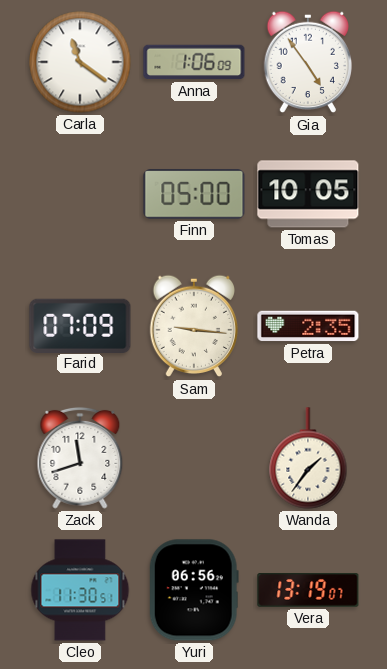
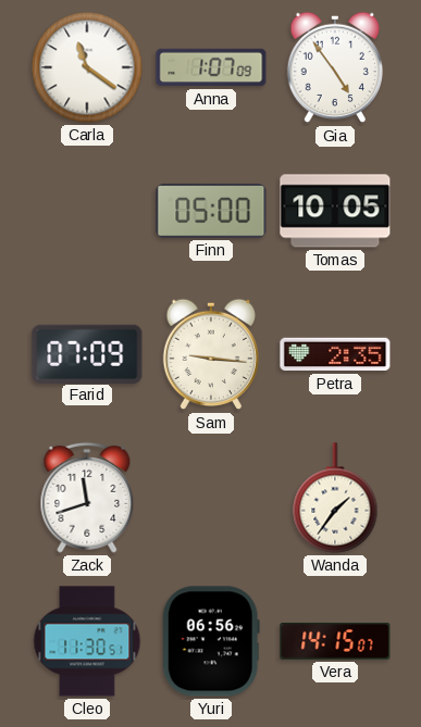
Anna: 1:06 -> 1:07 (211, 67)
Vera: 13:19 -> 14:15 (335, 641)
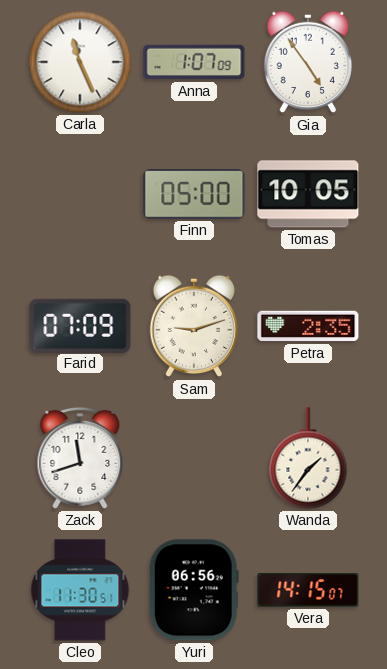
Carla: 11:21 -> 11:26 (80, 62)
Sam: 9:16 -> 9:12 (193, 326)
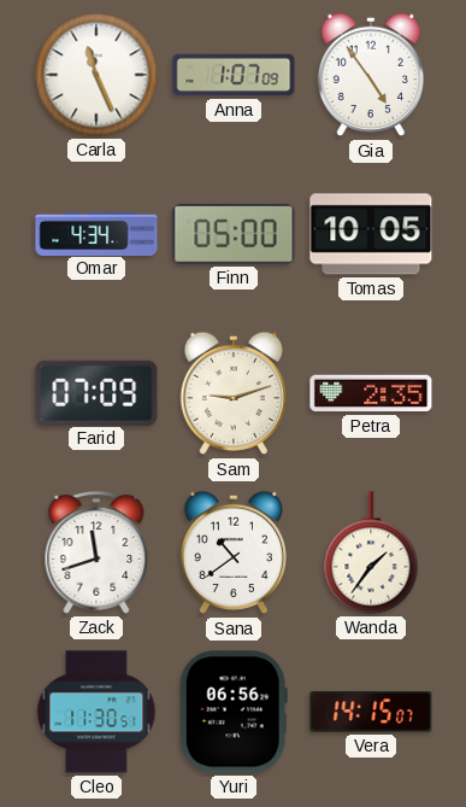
Omar: none -> 4:34 (96, 233)
Sana: none -> 10:39 (232, 552)
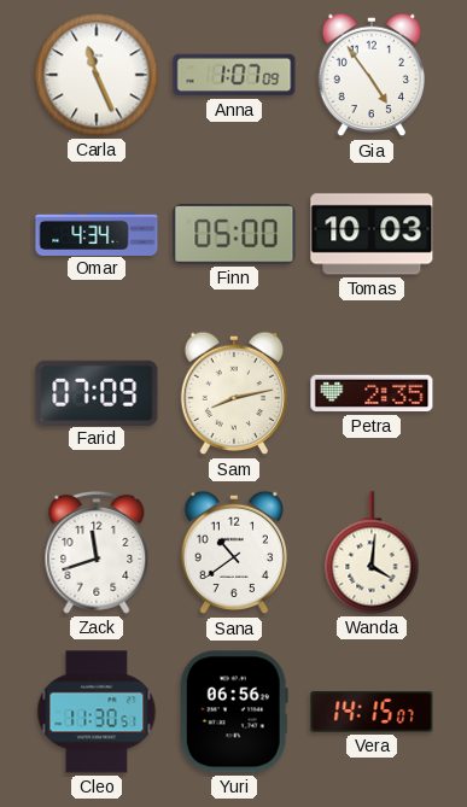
Tomas: 10:05 -> 10:03 (372, 234)
Sam: 9:12 -> 8:13 (233, 393)
Wanda: 1:36 -> 4:01 (372, 552)
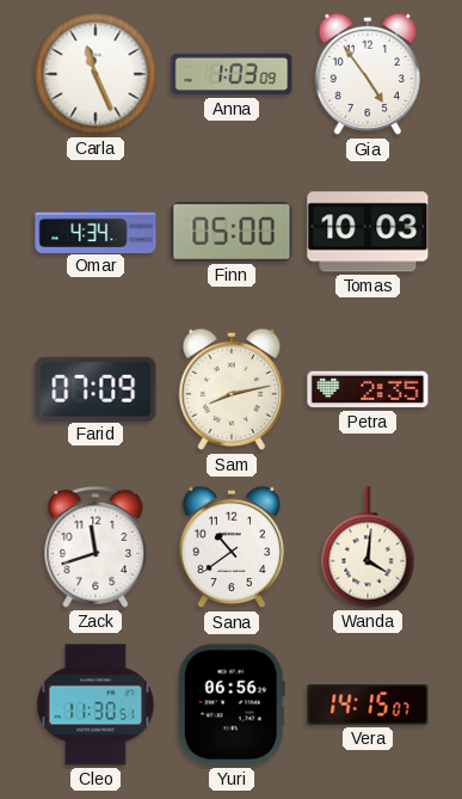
Anna: 1:07 -> 1:03 (232, 74)
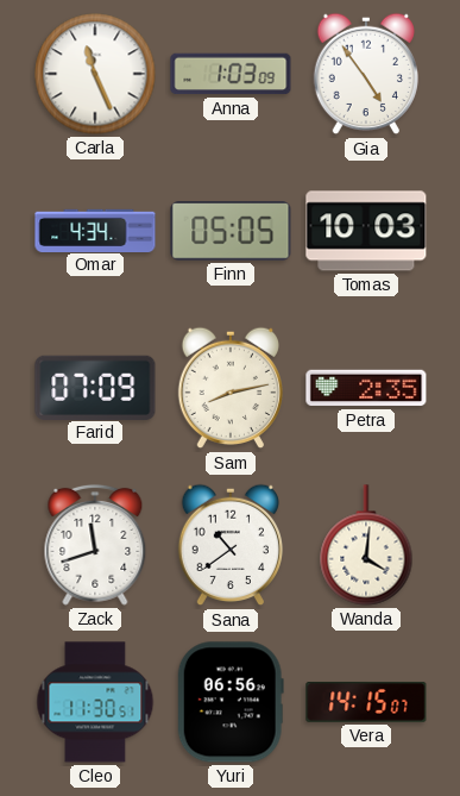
Finn: 05:00 -> 05:05 (231, 231)
